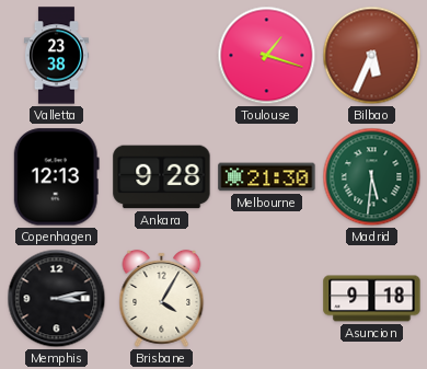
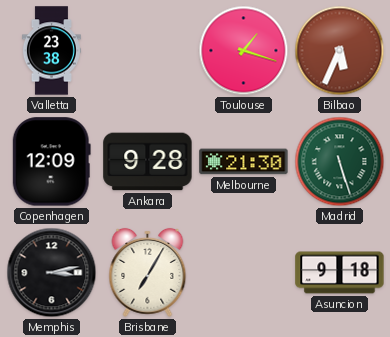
Copenhagen: 12:13 -> 12:09 (51, 162)
Madrid: 5:31 -> 5:27 (340, 162)
Brisbane: 4:05 -> 7:05 (148, 272)
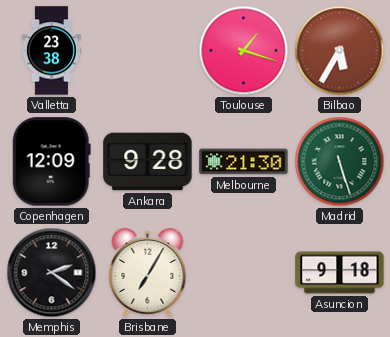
Bilbao: 5:34 -> 5:35 (340, 51)
Memphis: 3:13 -> 2:21 (52, 273)
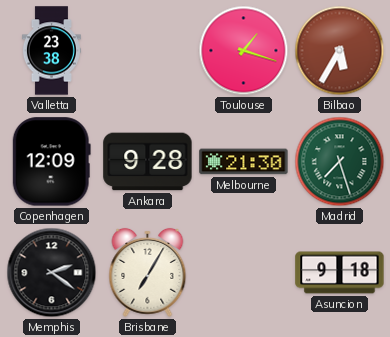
Madrid: 5:27 -> 7:27 (340, 162)
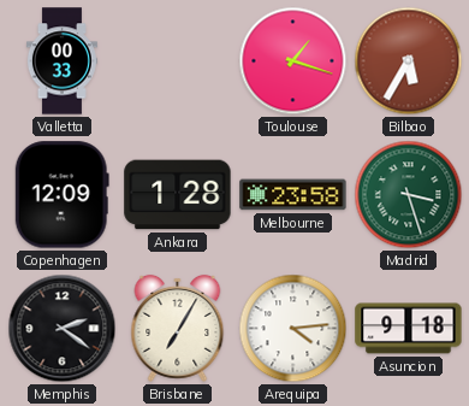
Valletta: 23:38 -> 00:33 (61, 61)
Ankara: 9:28 -> 1:28 (178, 195)
Melbourne: 21:30 -> 23:58 (293, 195)
Madrid: 7:27 -> 3:27 (409, 195)
Arequipa: none -> 4:14 (293, 329)
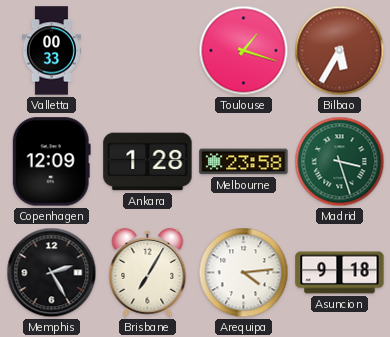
Memphis: 2:21 -> 2:25 (52, 273)
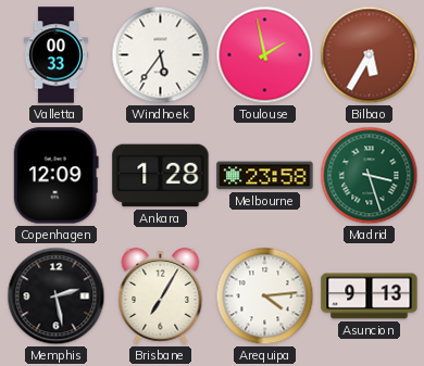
Windhoek: none -> 5:36 (161, 55)
Toulouse: 1:18 -> 1:58 (265, 55)
Memphis: 2:25 -> 2:28 (57, 296)
Asuncion: 9:18 -> 9:13 (370, 296)
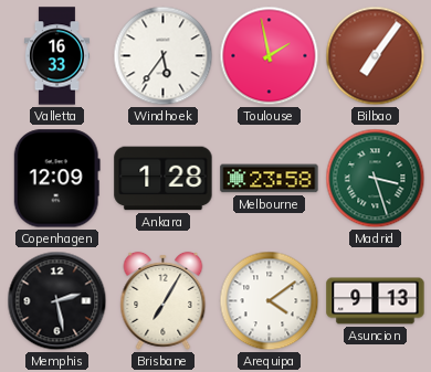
Valletta: 00:33 -> 16:33 (56, 56)
Bilbao: 5:35 -> 7:06 (376, 56)
Arequipa: 4:14 -> 4:09 (270, 301)
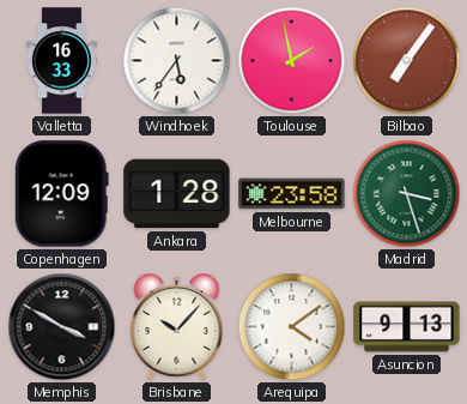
Memphis: 2:28 -> 3:50 (62, 327)
Brisbane: 7:05 -> 10:07 (177, 326)
